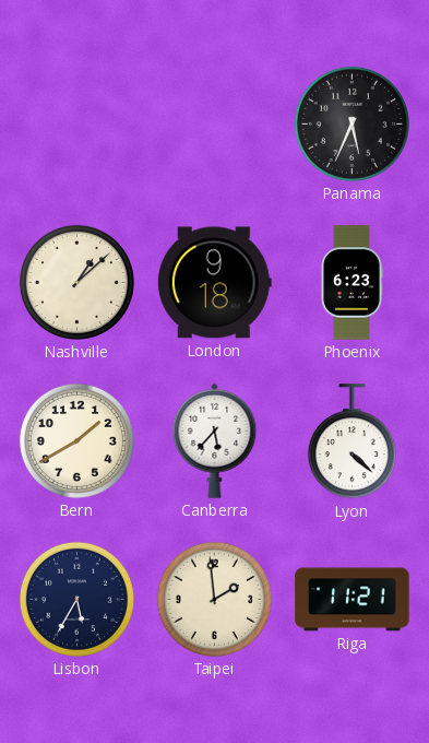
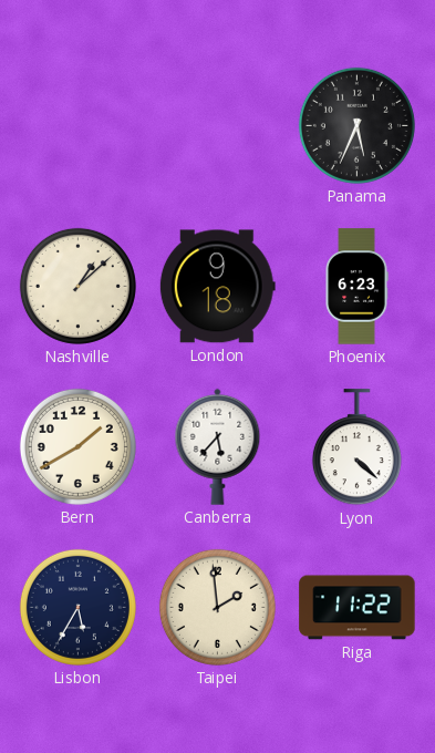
Riga: 11:21 -> 11:22 (358, 608)
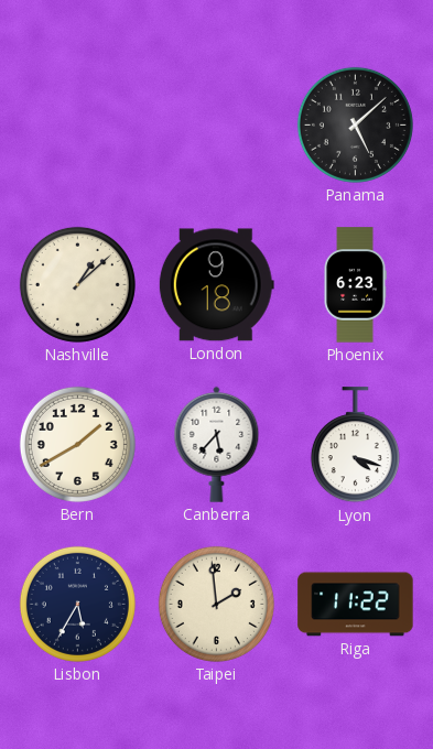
Panama: 5:34 -> 5:08 (355, 124)
Lyon: 4:22 -> 4:18 (355, 445)
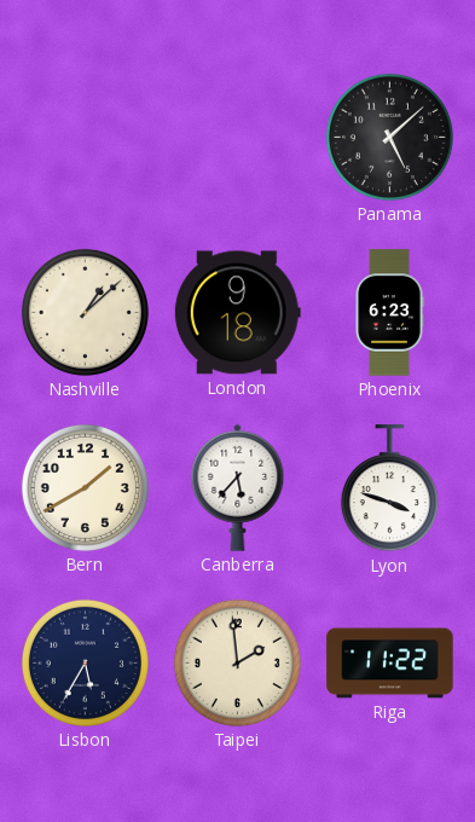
Lyon: 4:18 -> 3:48 (389, 488)
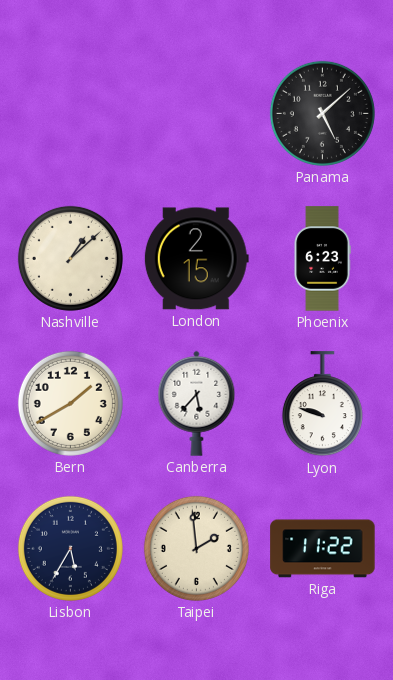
London: 9:18 -> 2:15 (196, 259)
Lyon: 3:48 -> 9:48 (322, 404)
